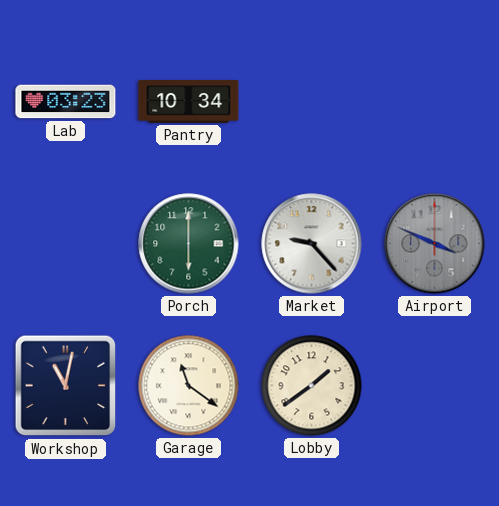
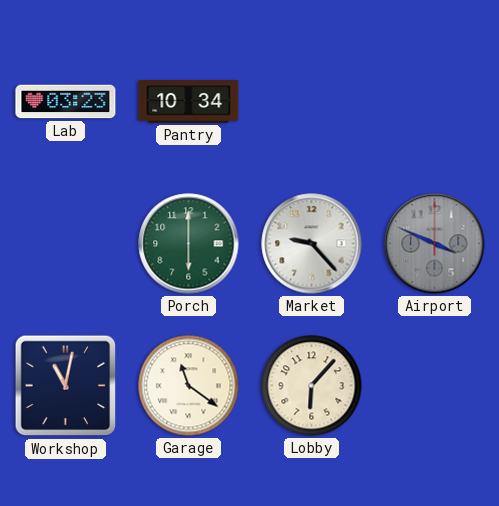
Lobby: 1:39 -> 6:07 (312, 386)
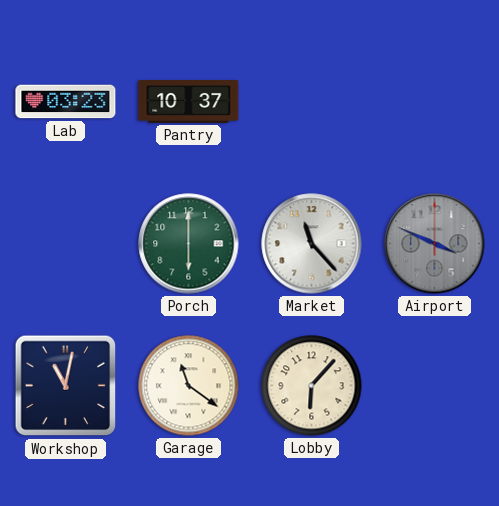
Pantry: 10:34 -> 10:37 (189, 102)
Market: 9:23 -> 11:23 (312, 244)
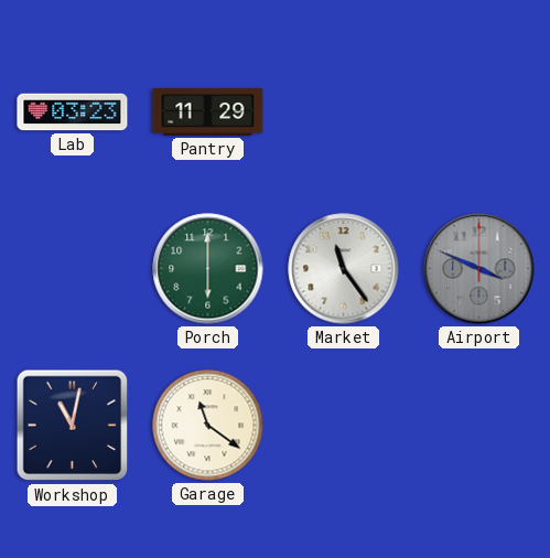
Pantry: 10:37 -> 11:29 (208, 112)
Market: 11:23 -> 11:24 (344, 269)
Lobby: 6:07 -> none (312, 386)
